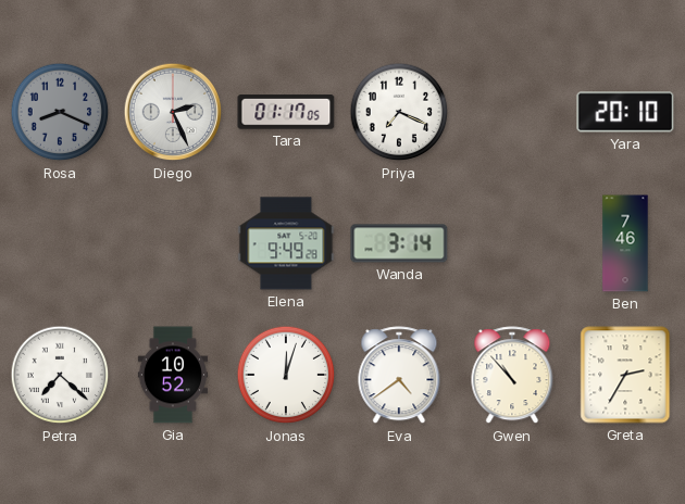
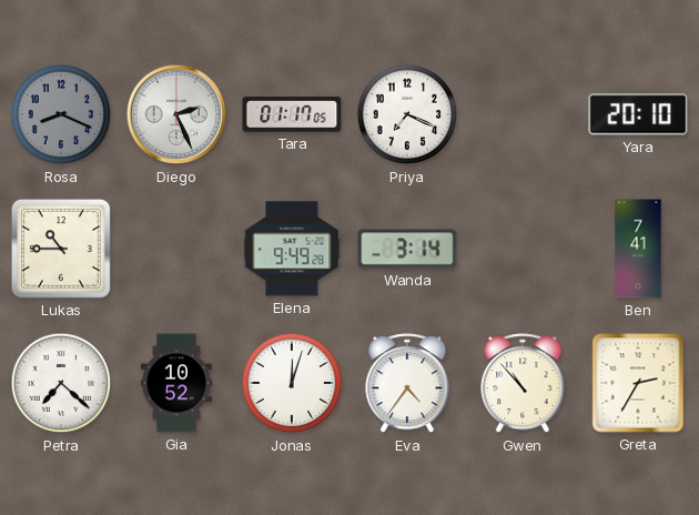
Lukas: none -> 10:45 (61, 249)
Ben: 7:46 -> 7:41 (638, 249)
Eva: 4:39 -> 4:36 (407, 384)
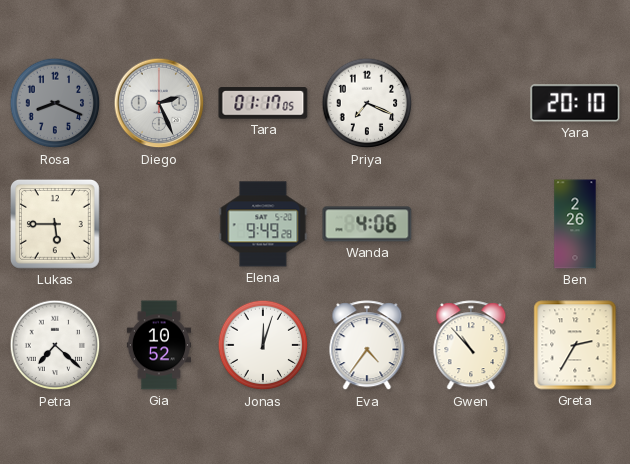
Lukas: 10:45 -> 5:45 (55, 224)
Wanda: 3:14 -> 4:06 (367, 224)
Ben: 7:41 -> 2:26 (575, 224)
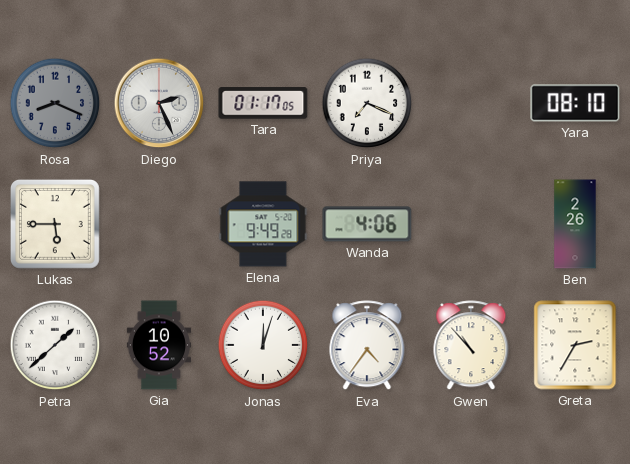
Yara: 20:10 -> 08:10 (575, 103)
Petra: 7:22 -> 1:38 (55, 345)
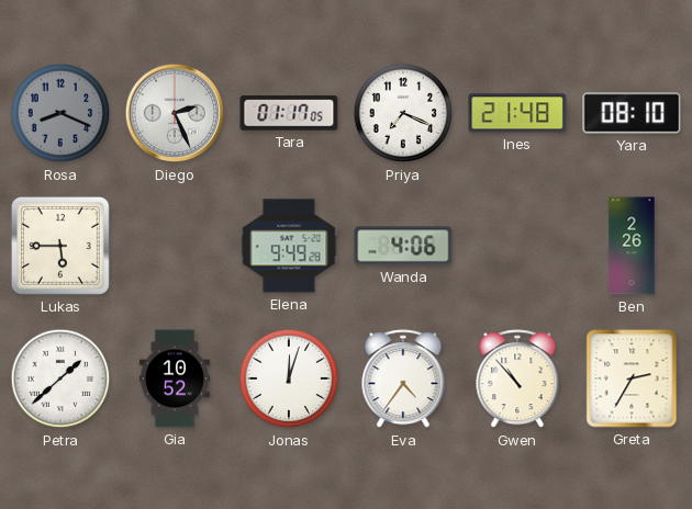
Ines: none -> 21:48 (517, 113)
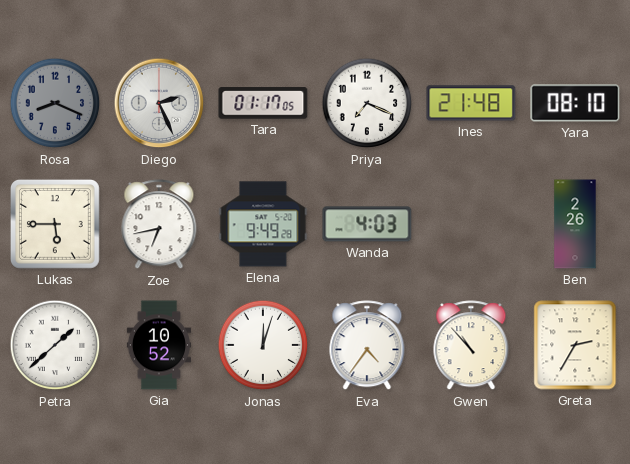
Zoe: none -> 6:43 (159, 225)
Wanda: 4:06 -> 4:03 (367, 224)
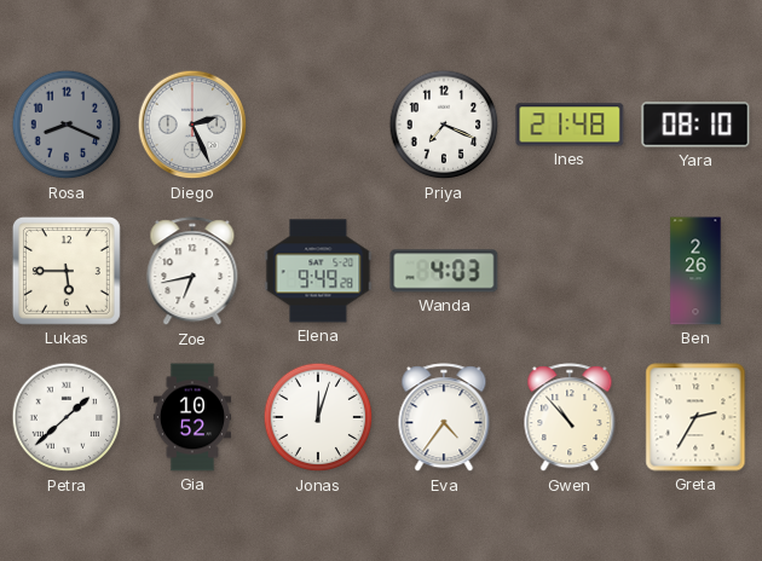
Tara: 01:17 -> none (263, 103)
